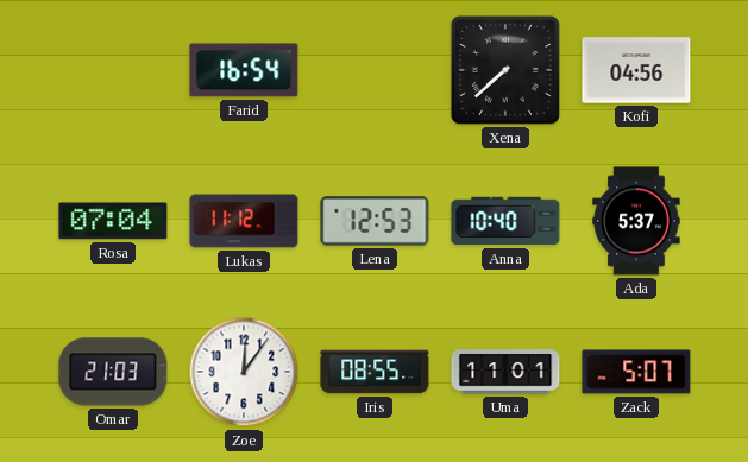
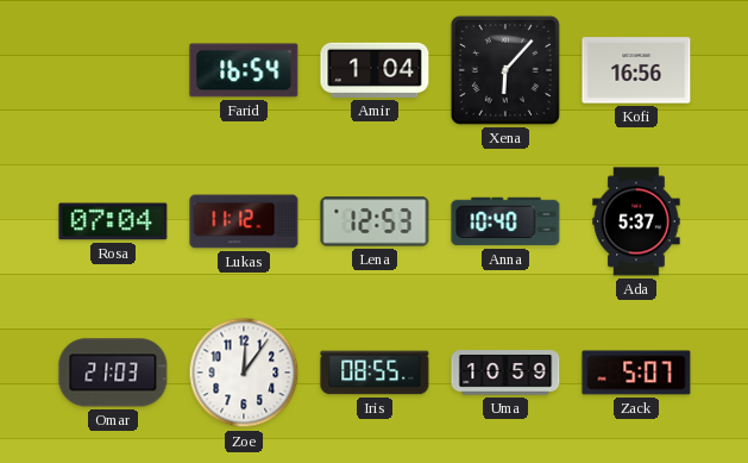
Amir: none -> 1:04 (375, 70)
Xena: 7:38 -> 6:07 (505, 70)
Kofi: 04:56 -> 16:56 (636, 70)
Uma: 11:01 -> 10:59 (505, 373)
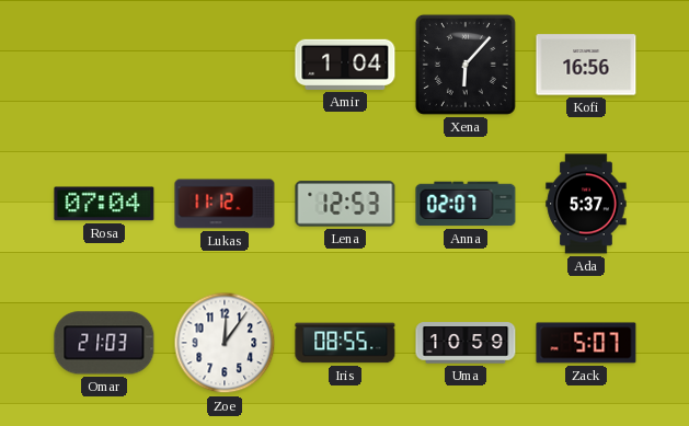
Farid: 16:54 -> none (244, 70)
Anna: 10:40 -> 02:07 (466, 204)
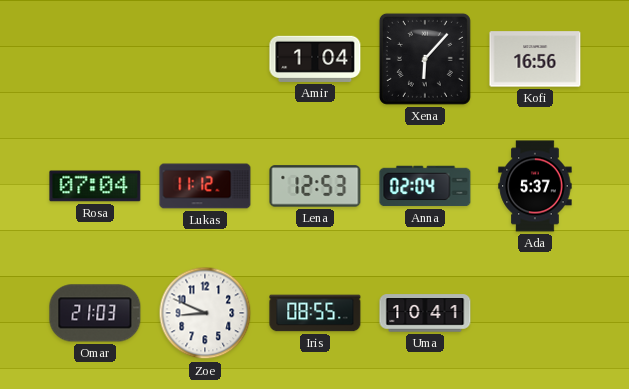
Anna: 02:07 -> 02:04 (425, 186)
Zoe: 12:06 -> 8:49 (205, 313)
Uma: 10:59 -> 10:41 (425, 313)
Zack: 5:07 -> none (586, 343)
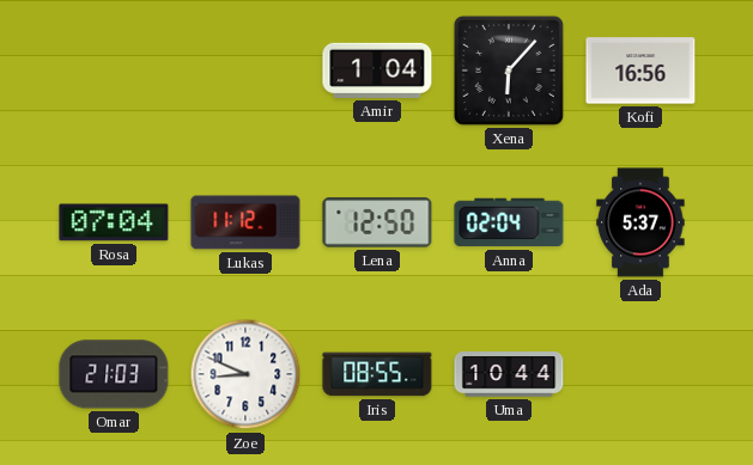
Lena: 12:53 -> 12:50 (377, 222)
Uma: 10:41 -> 10:44 (509, 374)
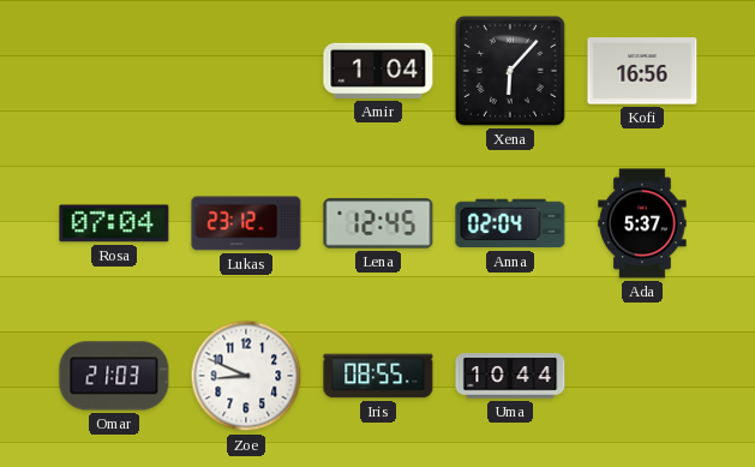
Lukas: 11:12 -> 23:12 (246, 223)
Lena: 12:50 -> 12:45 (378, 223)
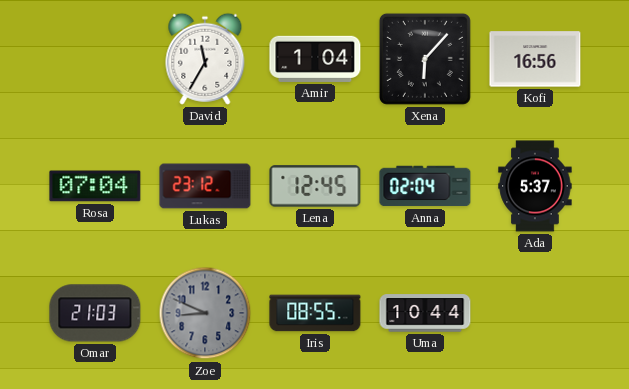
David: none -> 11:35 (205, 59)
Zoe dial: white -> grey (205, 313)
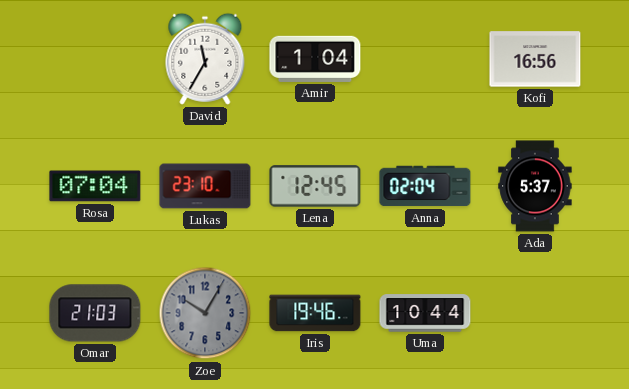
Xena: 6:07 -> none (425, 59)
Lukas: 23:12 -> 23:10 (205, 186)
Zoe: 8:49 -> 10:05 (205, 313)
Iris: 08:55 -> 19:46 (315, 313)
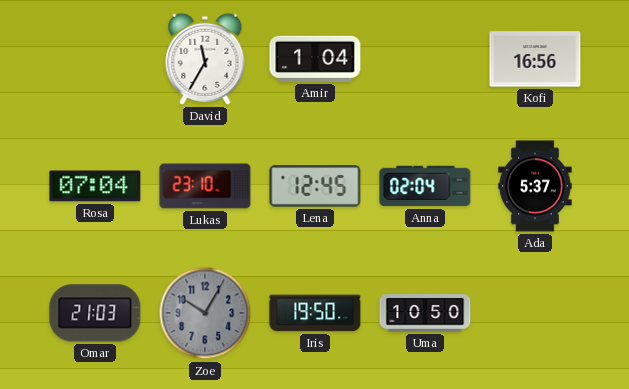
Iris: 19:46 -> 19:50 (315, 313)
Uma: 10:44 -> 10:50 (425, 313)
